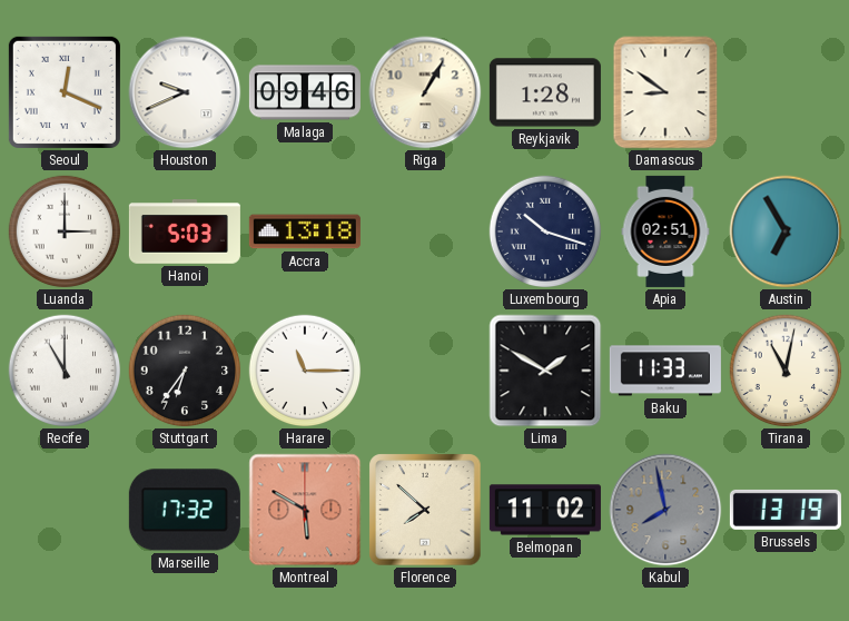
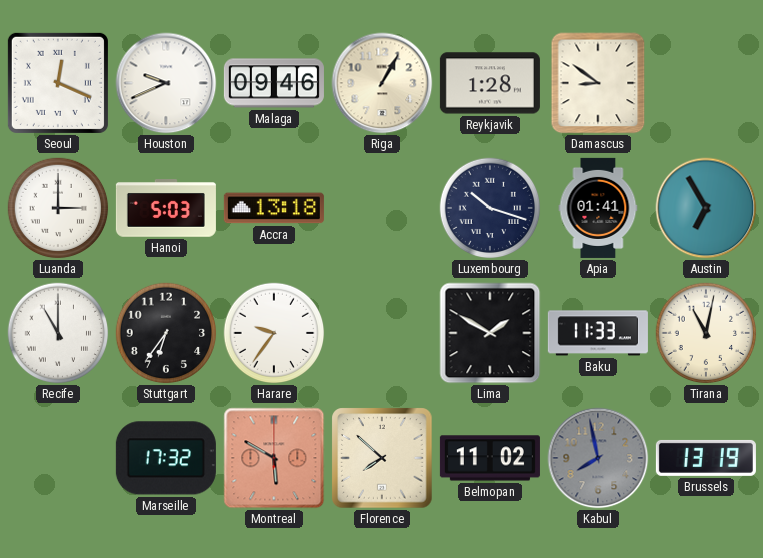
Apia: 02:51 -> 01:41 (598, 208)
Harare: 11:15 -> 9:36 (274, 333)
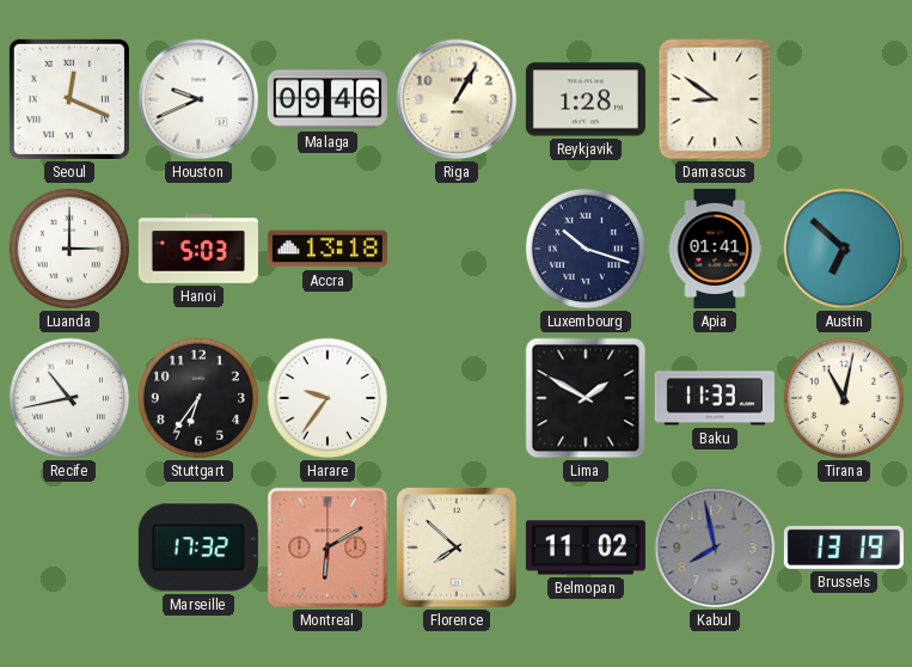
Austin: 6:55 -> 6:52 (844, 249)
Recife: 11:00 -> 10:43 (69, 398)
Montreal: 5:50 -> 6:10 (328, 547)
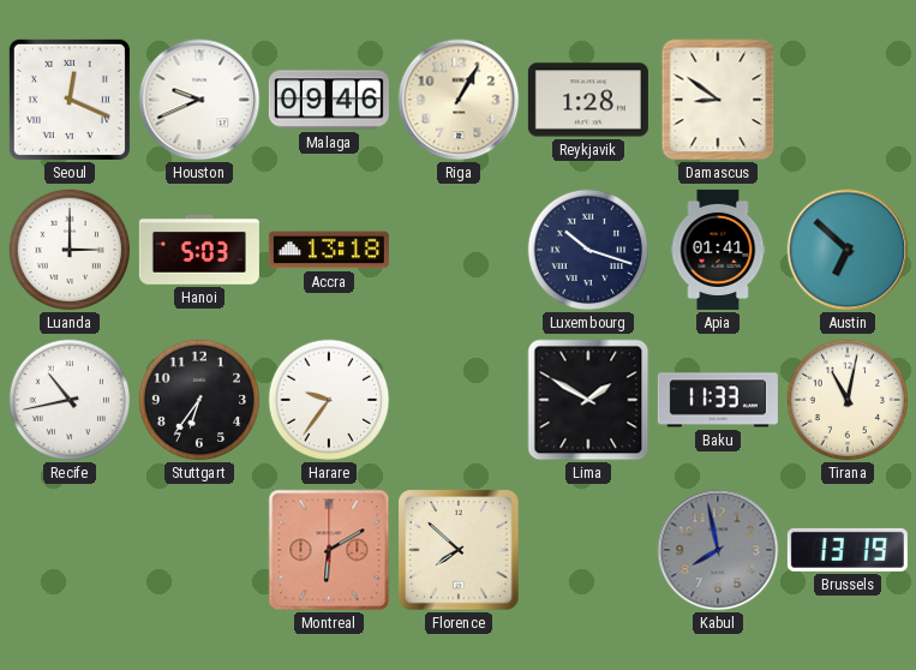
Marseille: 17:32 -> none (198, 547)
Belmopan: 11:02 -> none (586, 547)
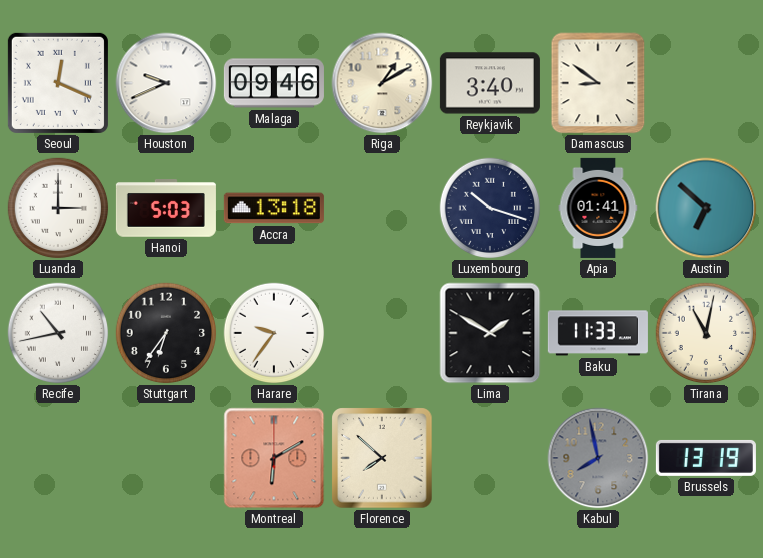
Riga: 1:05 -> 1:10 (382, 83)
Reykjavik: 1:28 -> 3:40 (490, 83)
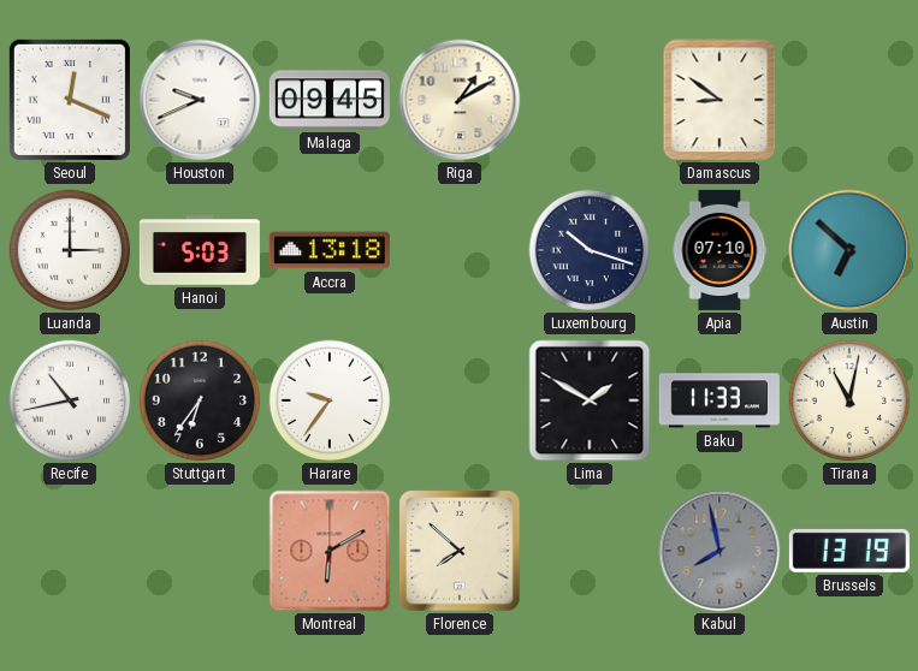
Malaga: 09:46 -> 09:45 (330, 100)
Reykjavik: 3:40 -> none (490, 83)
Apia: 01:41 -> 07:10 (719, 250)
